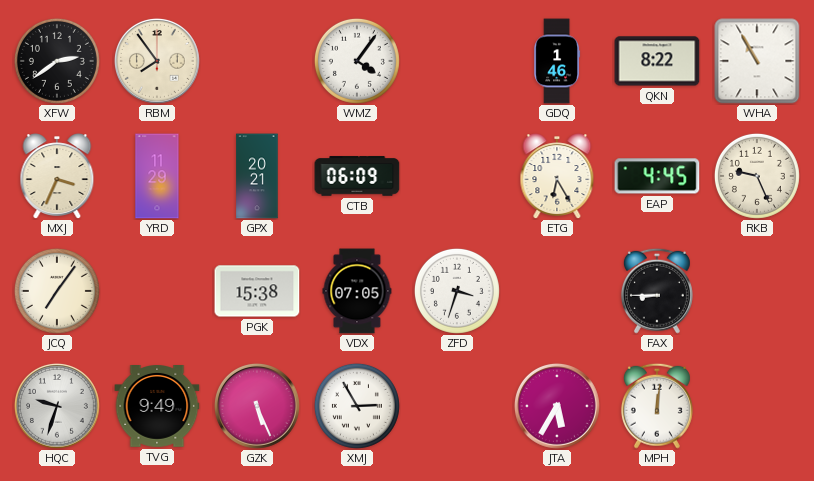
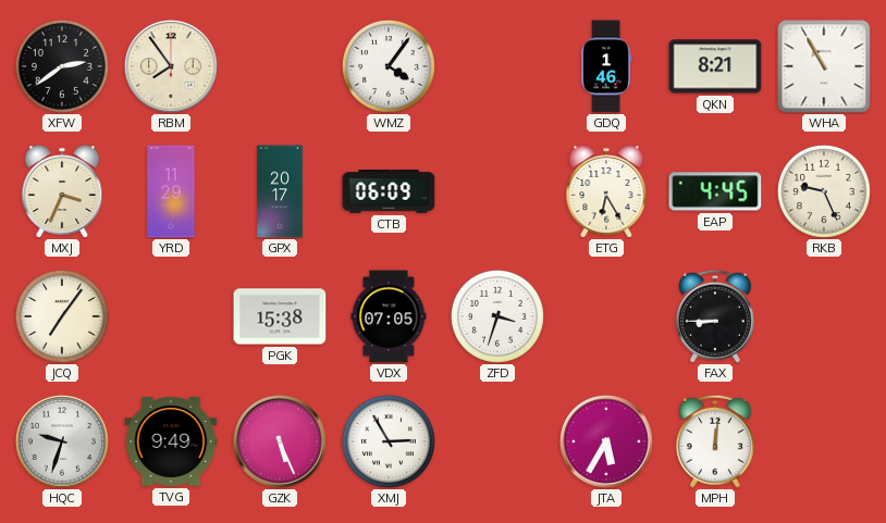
QKN: 8:22 -> 8:21 (715, 66)
GPX: 20:21 -> 20:17 (280, 191)
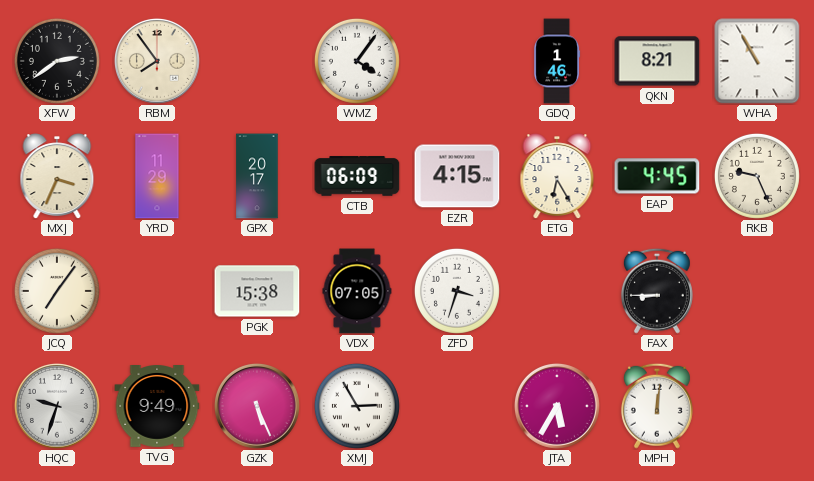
EZR: none -> 4:15 (457, 176)
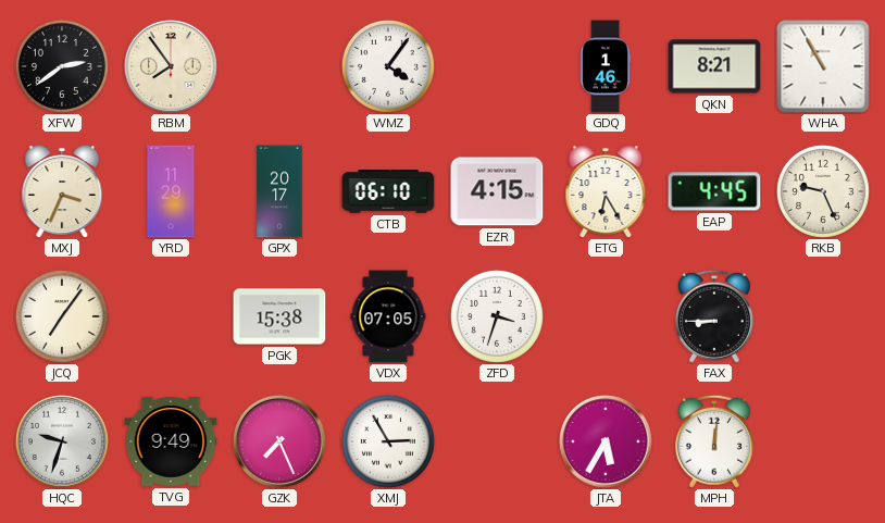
CTB: 06:09 -> 06:10 (388, 191)
GZK: 5:26 -> 7:26 (279, 441)
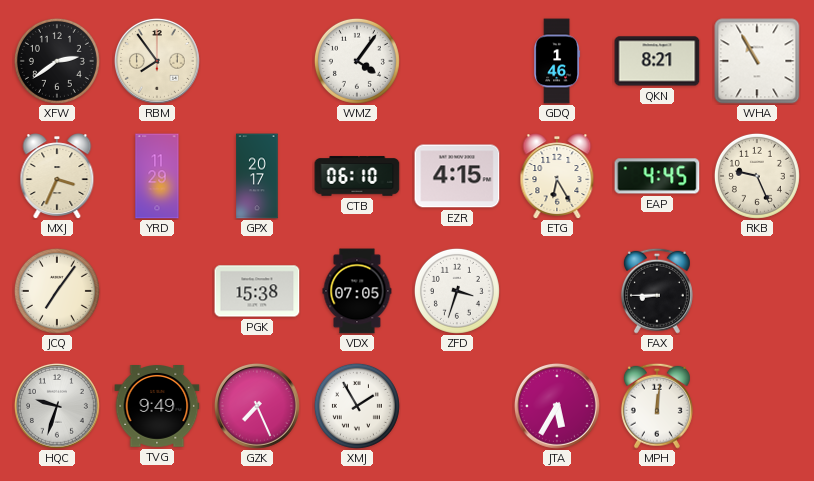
XMJ: 2:55 -> 1:55 (357, 406)
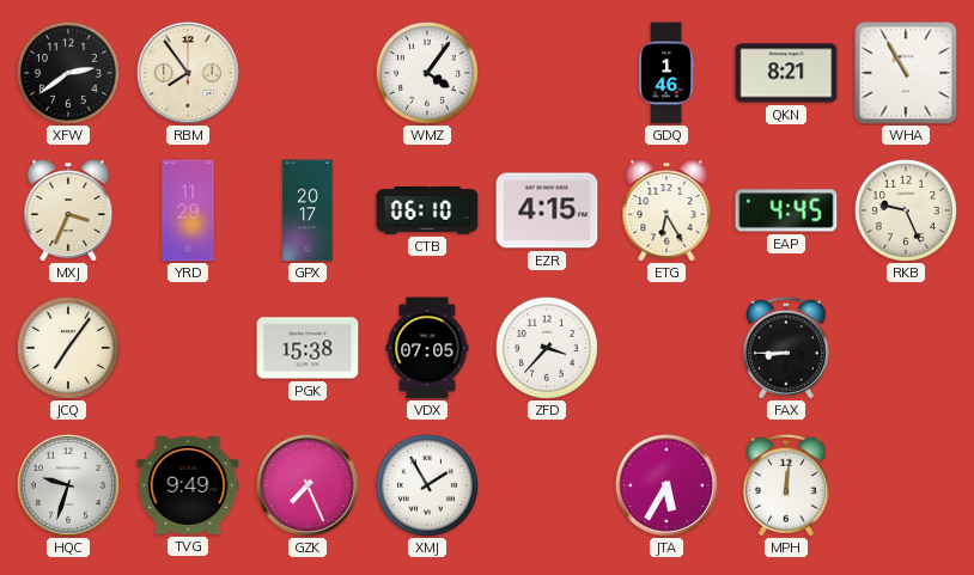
ZFD: 3:33 -> 3:37 (547, 348)
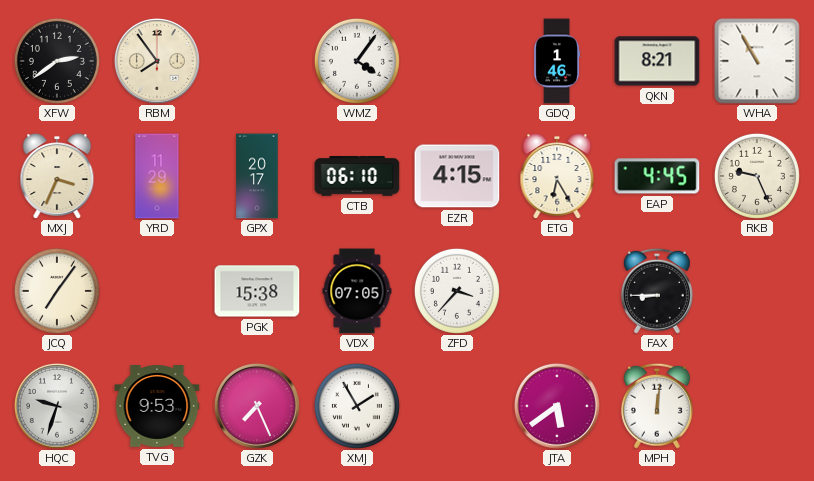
TVG: 9:49 -> 9:53 (157, 407)
JTA: 5:35 -> 5:39 (557, 406)
